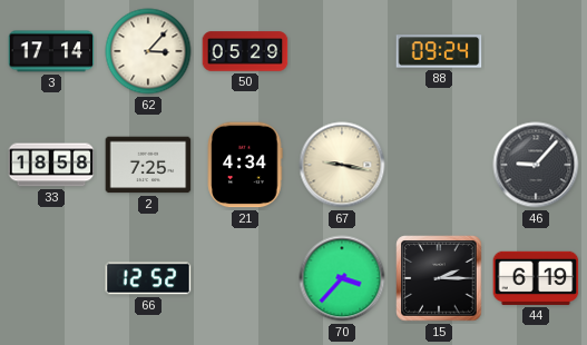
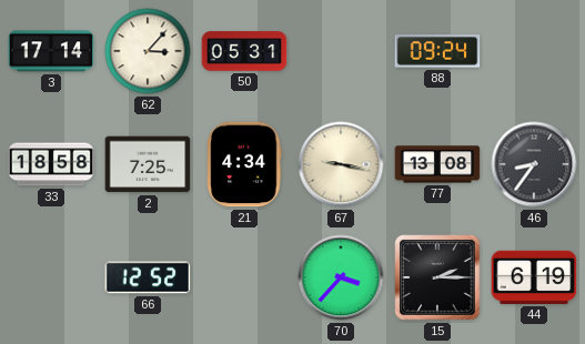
50: 05:29 -> 05:31 (244, 51)
77: none -> 13:08 (437, 164)
46: 9:07 -> 8:36 (534, 164)
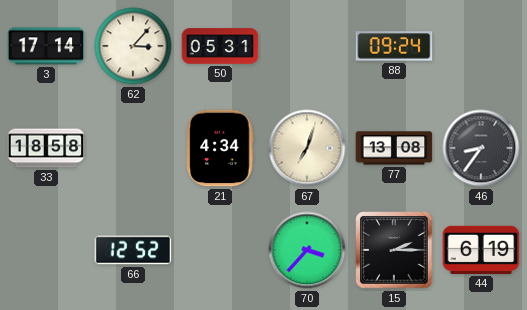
2: 7:25 -> none (148, 164)
67: 9:17 -> 7:03 (307, 148)
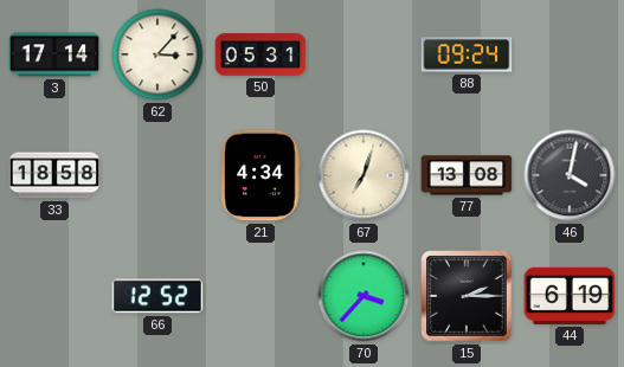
46: 8:36 -> 4:02 (570, 175)
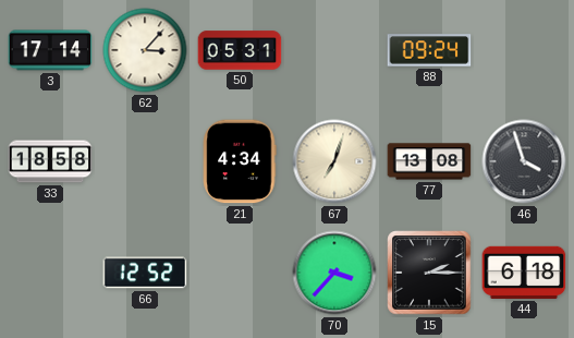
46: 4:02 -> 3:57 (524, 161)
44: 6:19 -> 6:18 (524, 273)
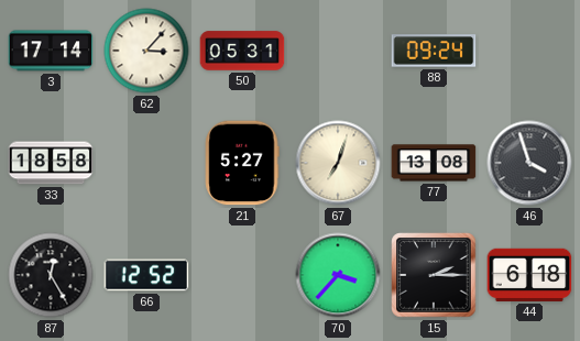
21: 4:34 -> 5:27 (242, 163)
87: none -> 12:25 (51, 275)
